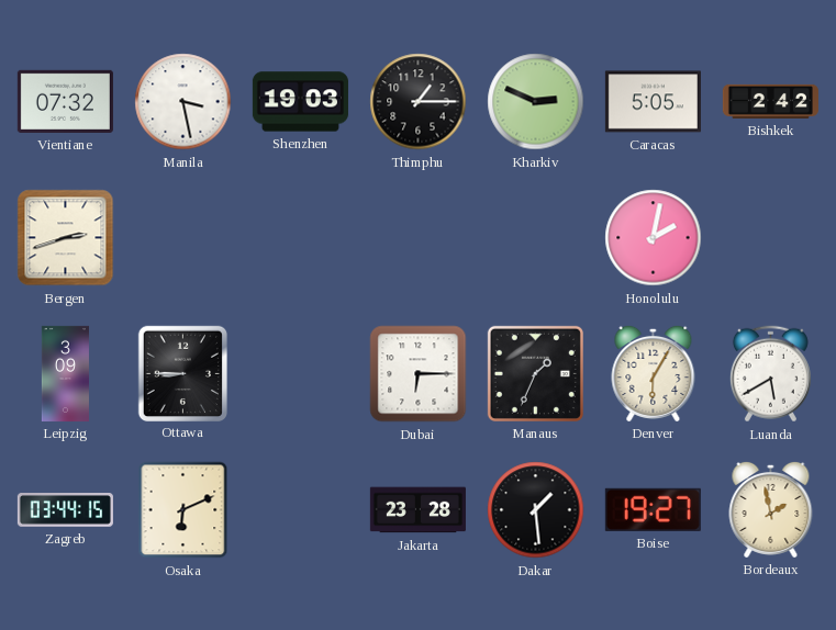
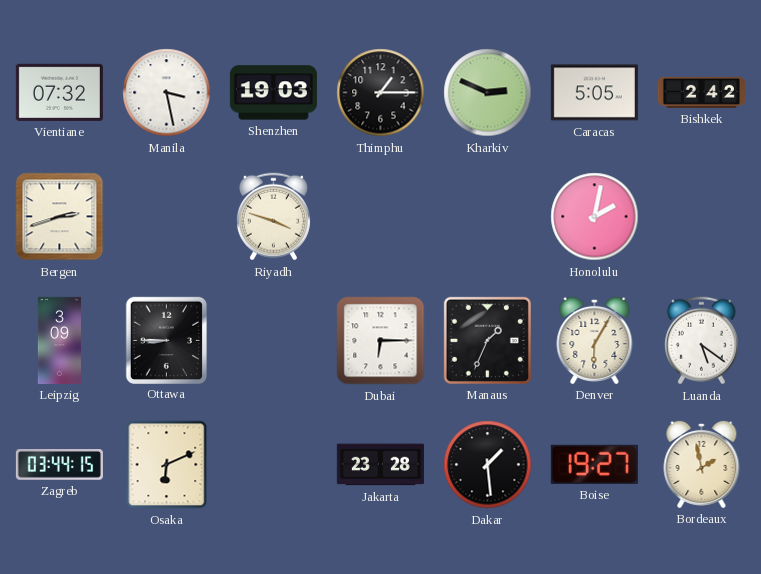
Riyadh: none -> 3:48 (273, 217)
Luanda: 5:40 -> 5:21 (701, 341)
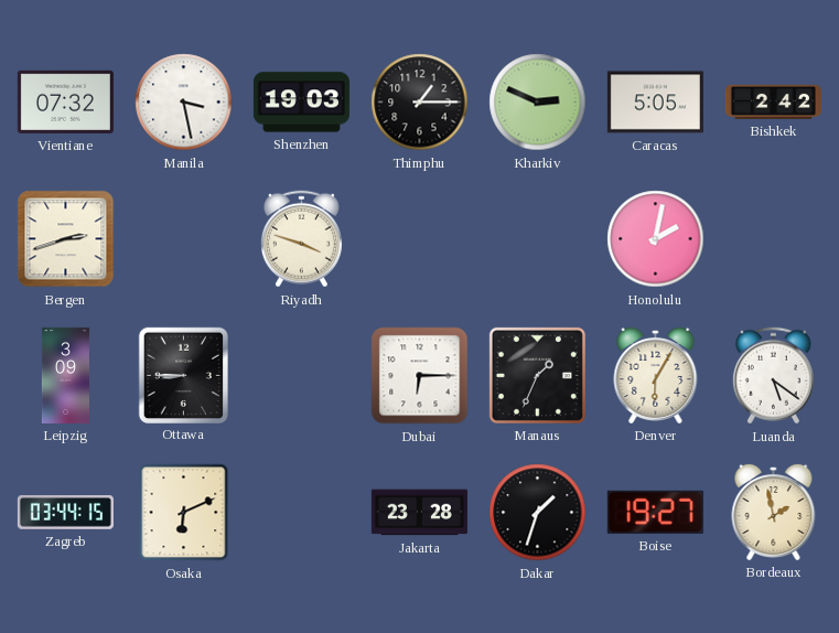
Dakar: 1:29 -> 1:33 (538, 513)
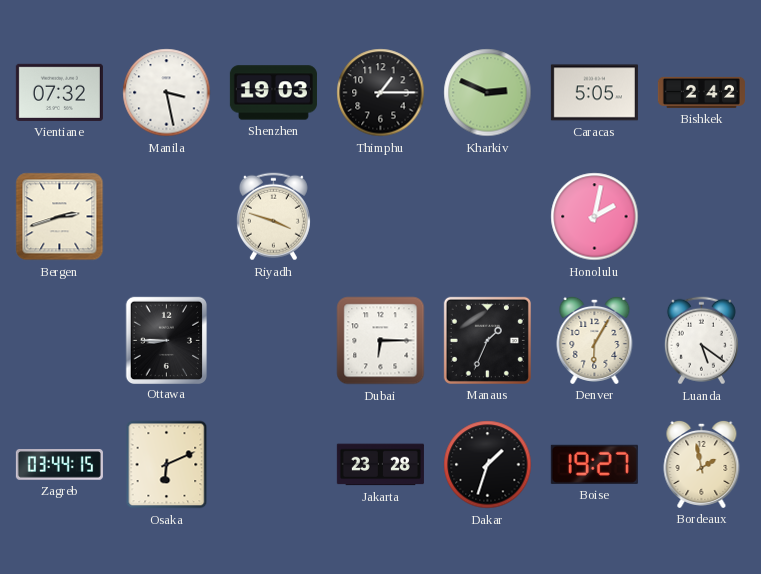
Leipzig: 3:09 -> none (65, 375)
